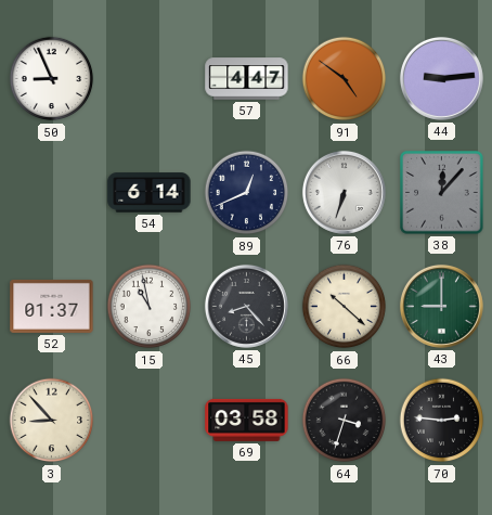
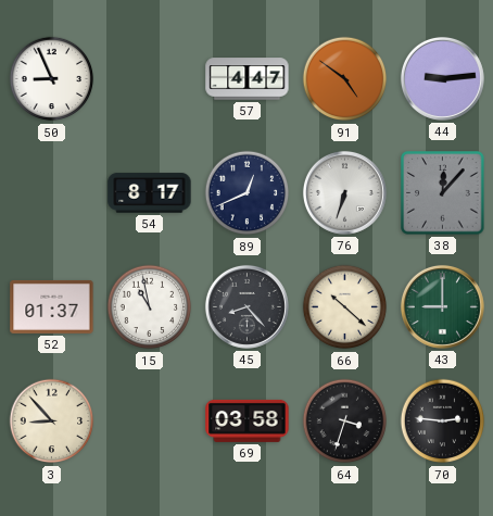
54: 6:14 -> 8:17 (150, 193)
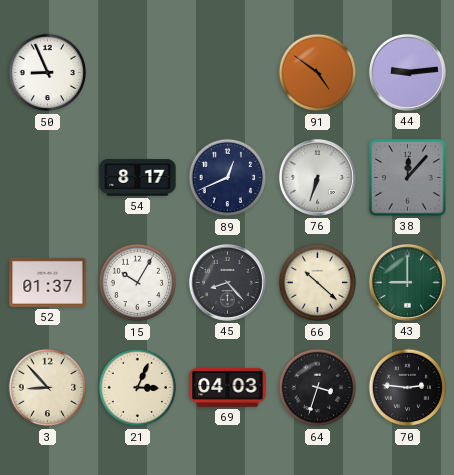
57: 4:47 -> none (248, 79)
15: 10:58 -> 10:05 (138, 283)
21: none -> 3:04 (138, 388)
69: 03:58 -> 04:03 (228, 387)
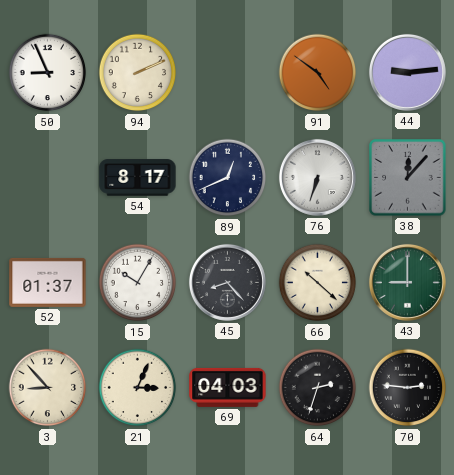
94: none -> 2:11 (138, 73)
64: 3:33 -> 2:33 (318, 388)
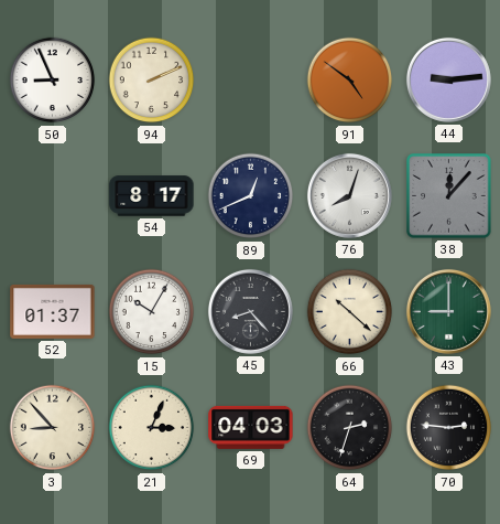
76: 6:33 -> 8:03 (349, 195)
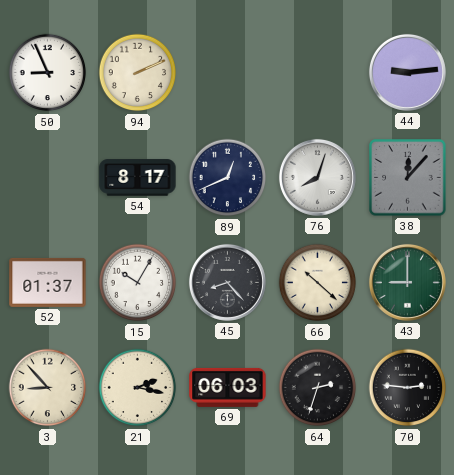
91: 4:51 -> none (350, 81)
21: 3:04 -> 2:17 (138, 388)
69: 04:03 -> 06:03 (228, 387)
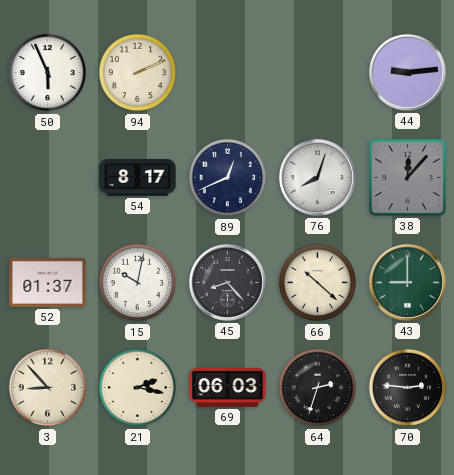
50: 8:56 -> 5:56 (48, 73)
15: 10:05 -> 10:02 (138, 283)
